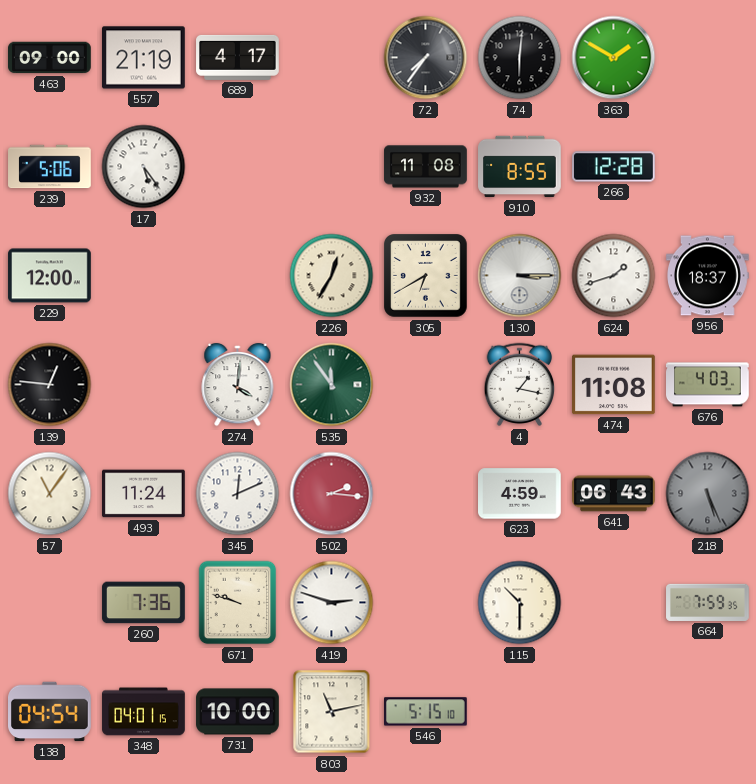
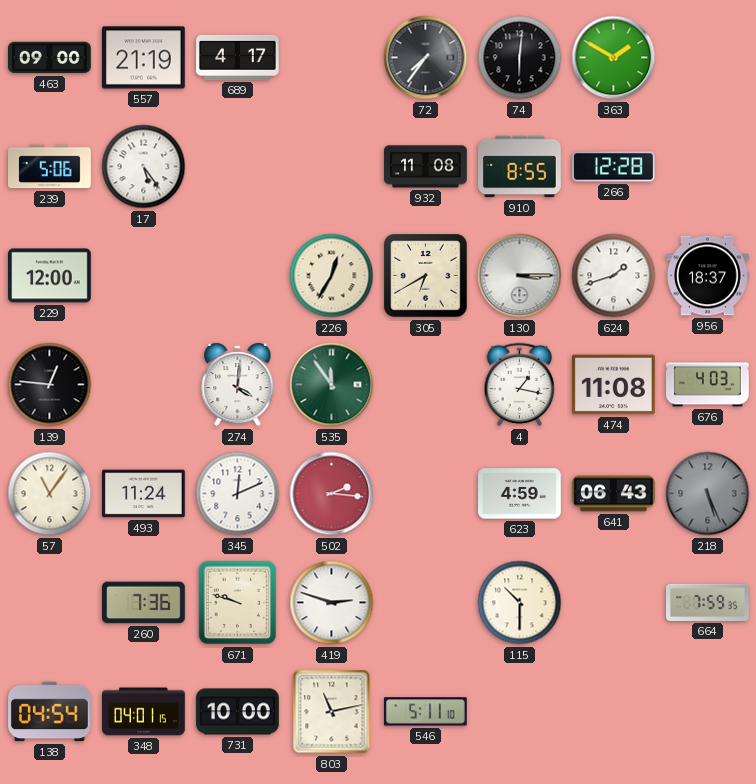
546: 5:15 -> 5:11 (426, 712)
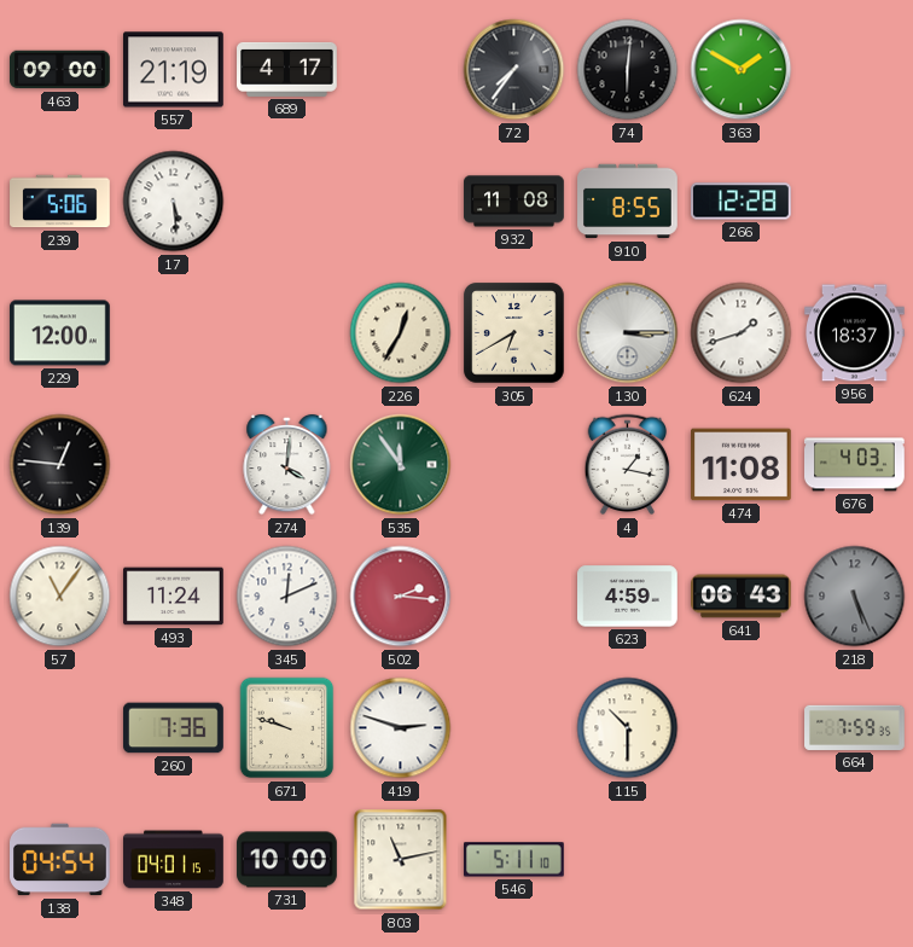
17: 5:24 -> 5:29 (174, 202)
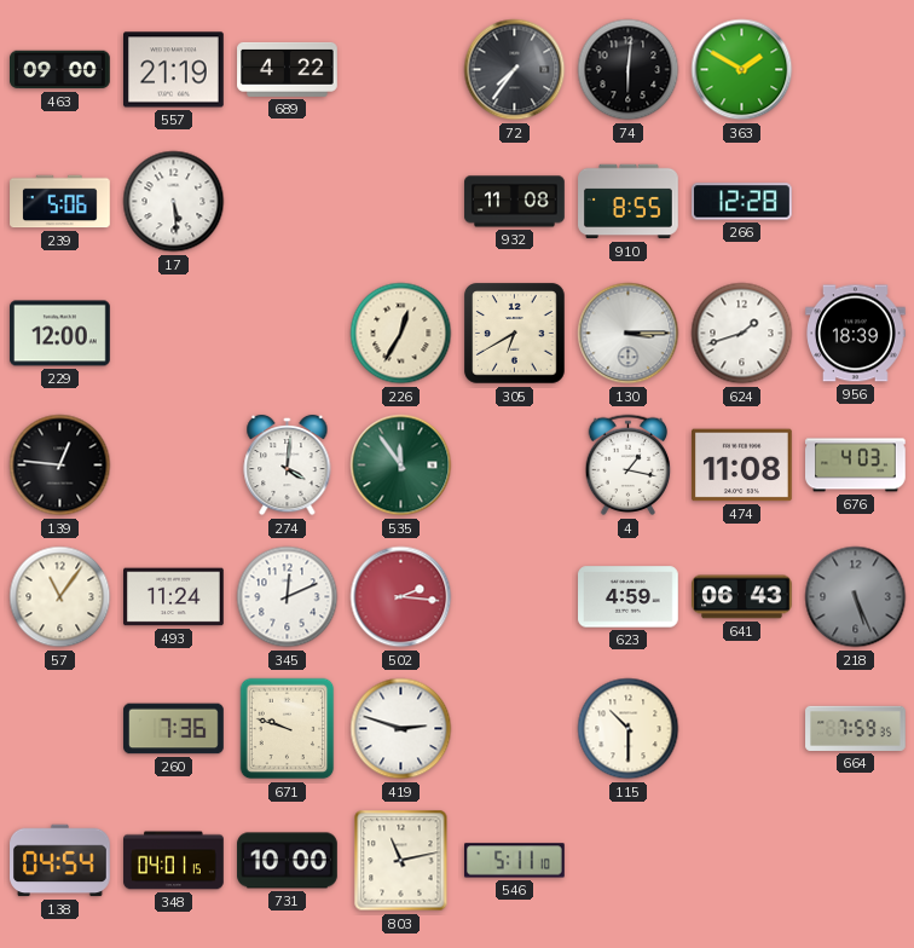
689: 4:17 -> 4:22 (288, 69)
956: 18:37 -> 18:39 (856, 334)
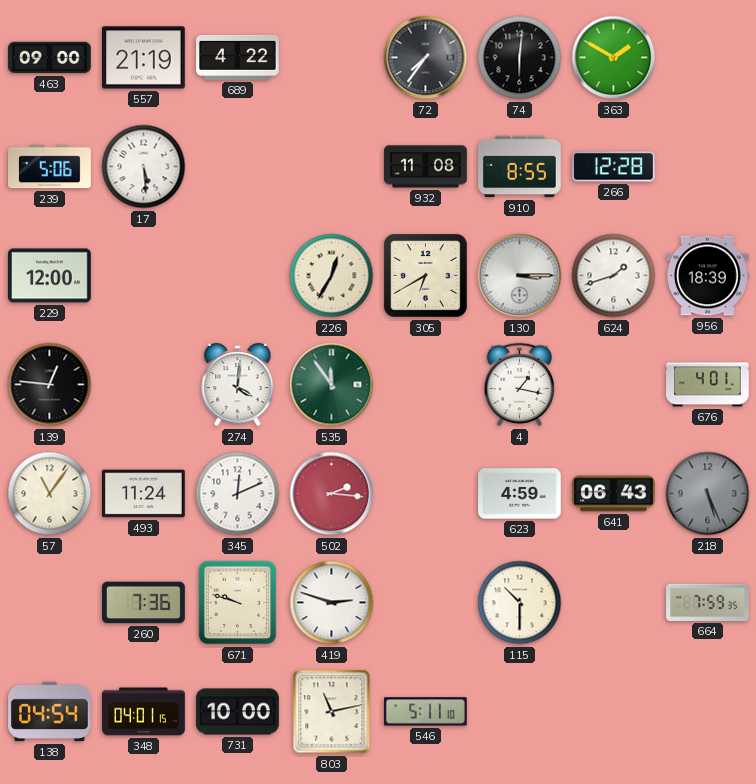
474: 11:08 -> none (742, 466)
676: 4:03 -> 4:01 (708, 385)
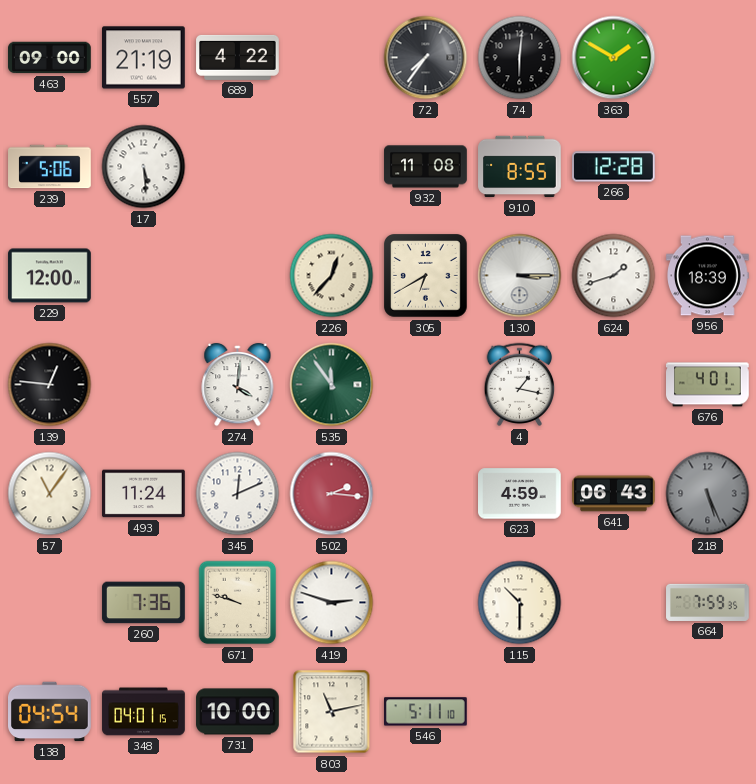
226: 12:35 -> 12:37 (332, 276)
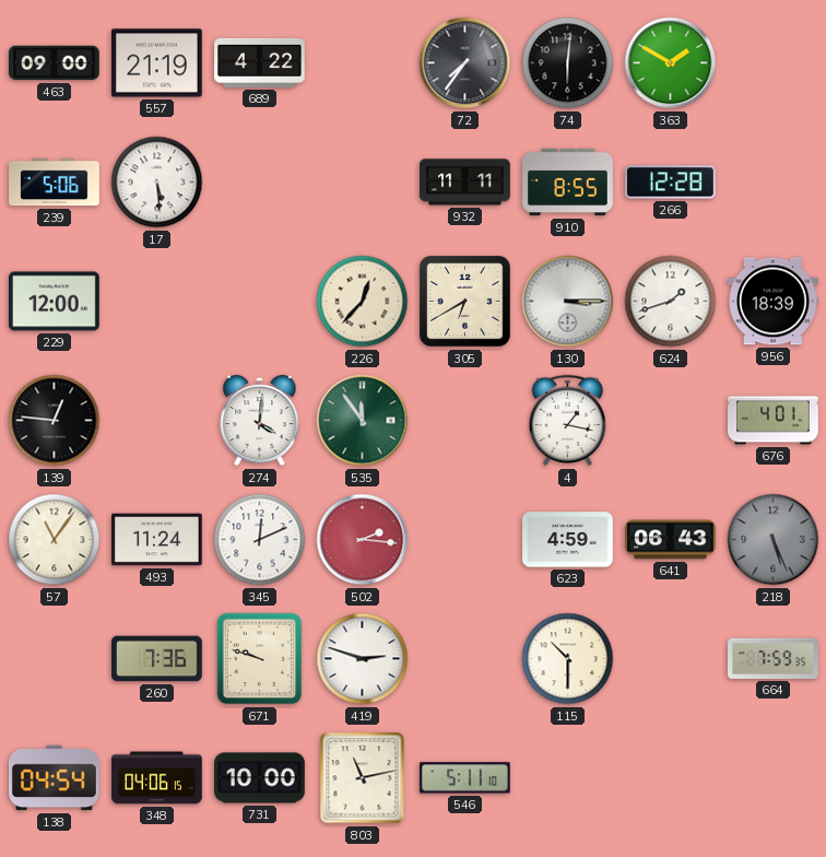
932: 11:08 -> 11:11 (465, 183)
348: 04:01 -> 04:06 (157, 778)
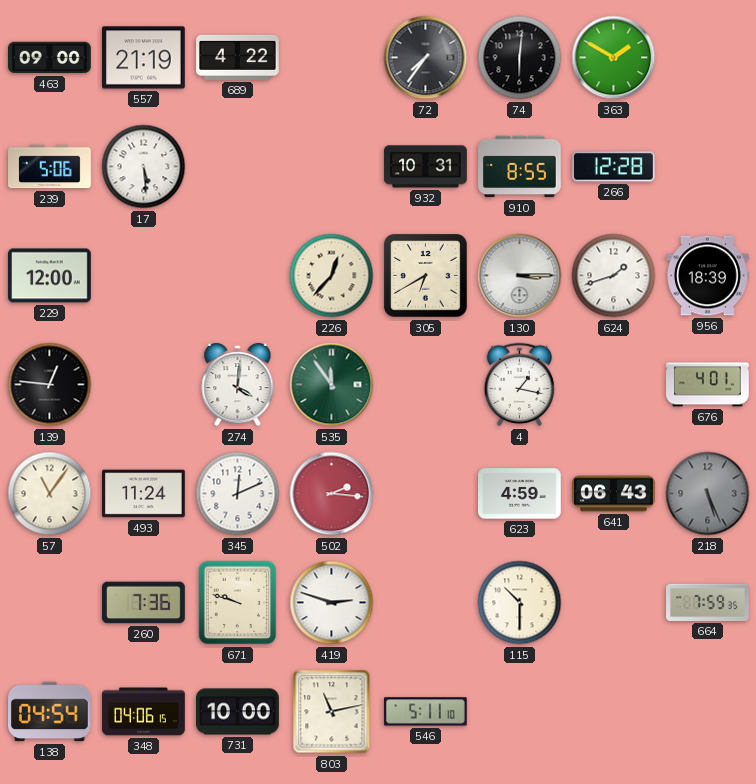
932: 11:11 -> 10:31 (426, 167)
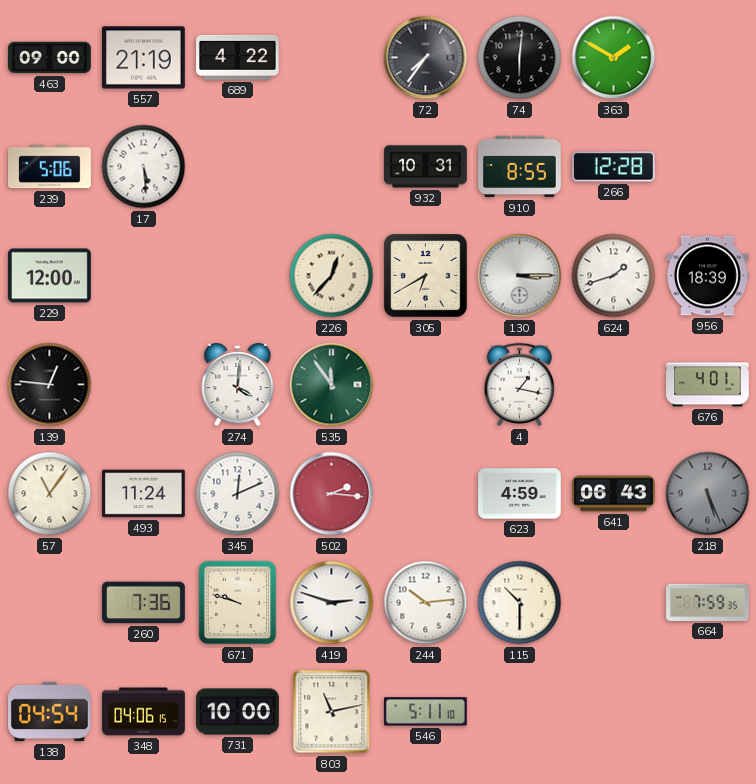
244: none -> 10:14 (426, 603)
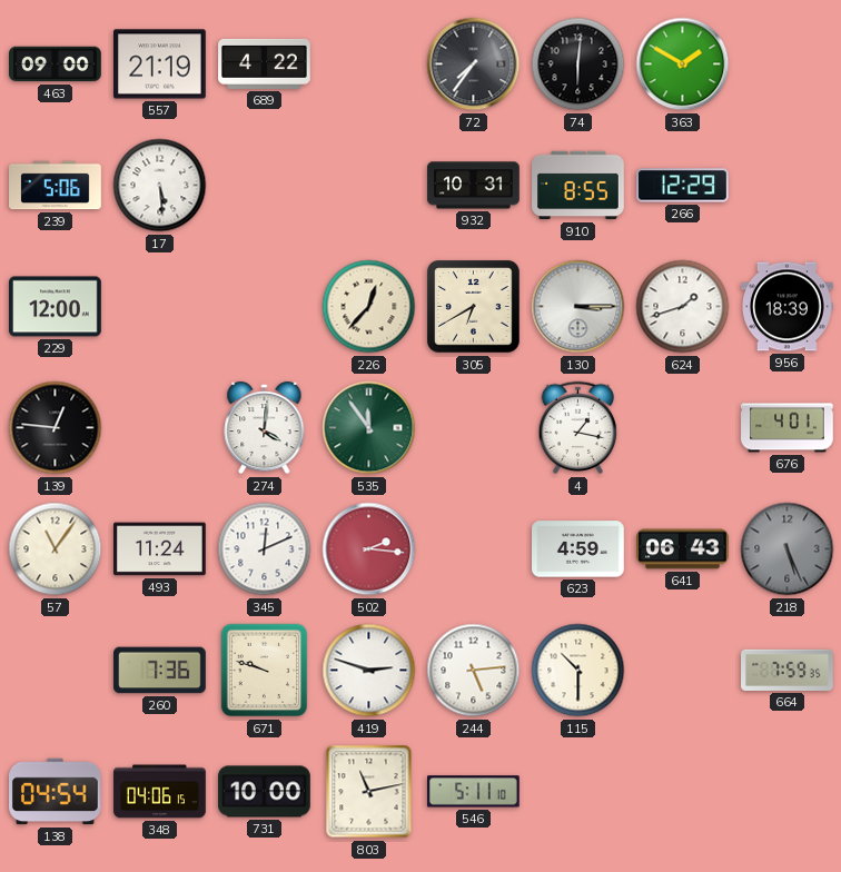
266: 12:28 -> 12:29 (683, 186)
244: 10:14 -> 5:14 (474, 671)
